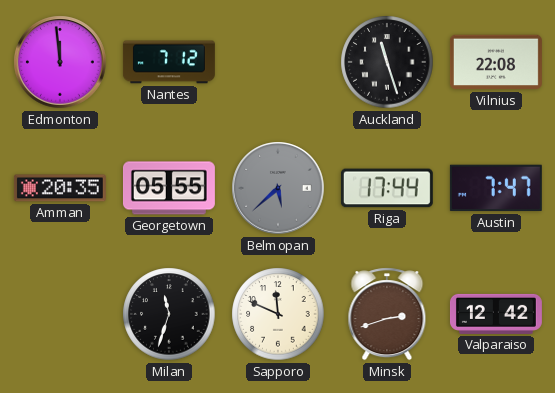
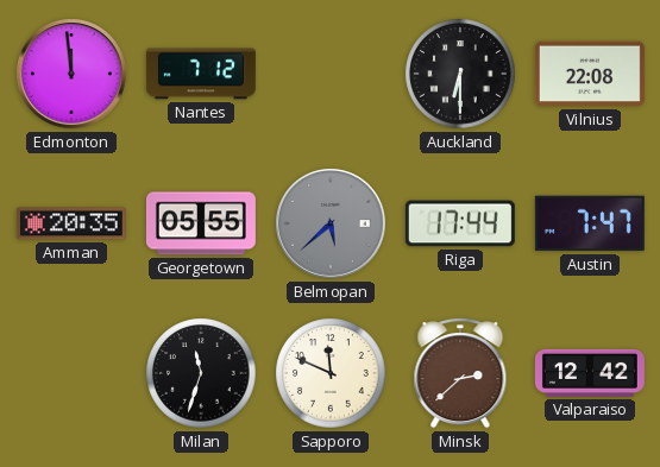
Auckland: 11:27 -> 6:30 (460, 74)
Minsk: 2:42 -> 2:38 (460, 373)
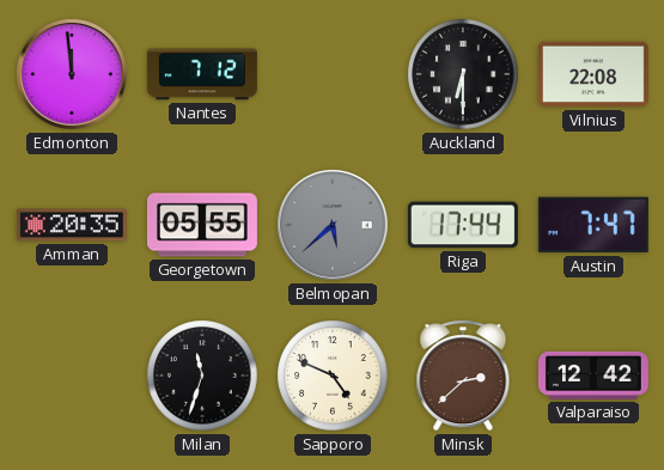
Sapporo: 11:49 -> 4:49 (333, 376)
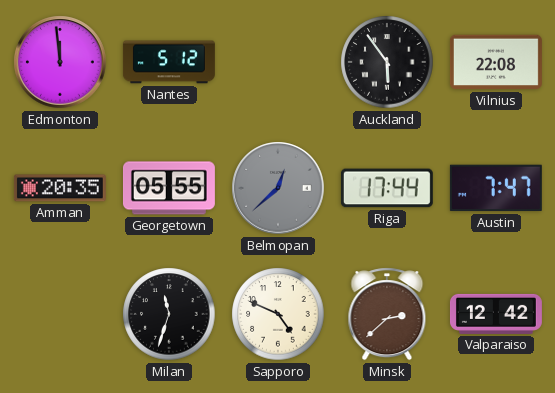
Nantes: 7:12 -> 5:12 (169, 62)
Auckland: 6:30 -> 5:54 (387, 62)
Belmopan: 5:38 -> 12:38 (278, 188)
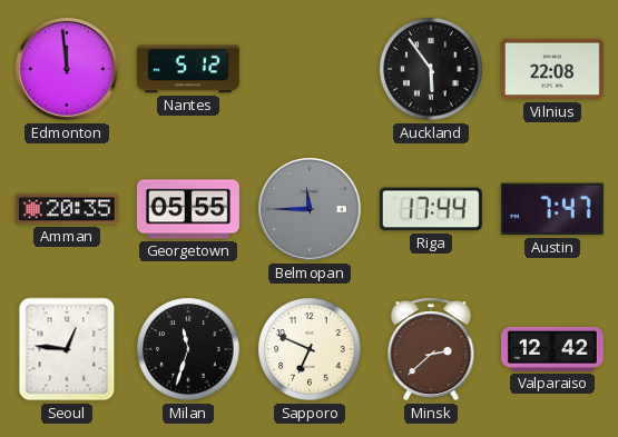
Belmopan: 12:38 -> 11:45 (310, 209)
Seoul: none -> 12:46 (67, 349)
Sapporo: 4:49 -> 6:49 (310, 349)
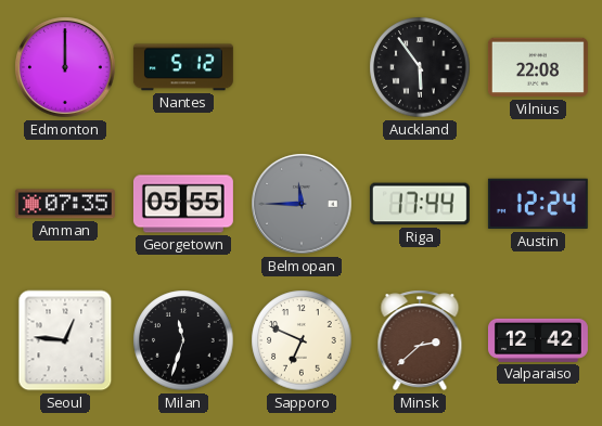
Edmonton: 11:59 -> 12:00 (65, 67)
Amman: 20:35 -> 07:35 (65, 204)
Austin: 7:47 -> 12:24 (538, 204)
